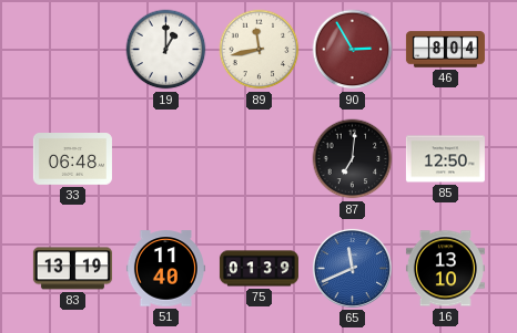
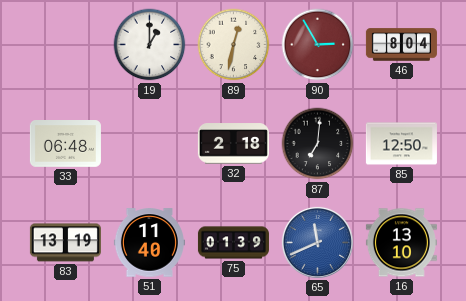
89: 11:43 -> 12:32 (234, 45)
32: none -> 2:18 (233, 144)
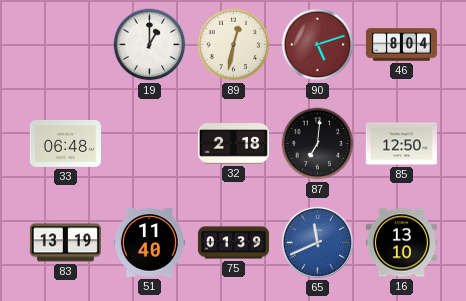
90: 2:55 -> 5:12 (318, 45)
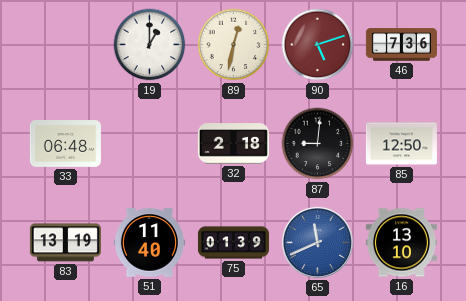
46: 8:04 -> 7:36 (401, 45)
87: 7:01 -> 9:01 (318, 144)
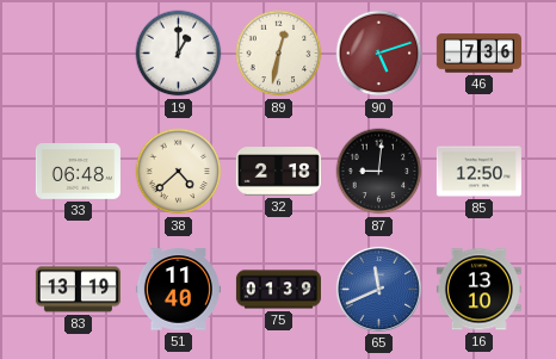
38: none -> 4:38 (179, 172)
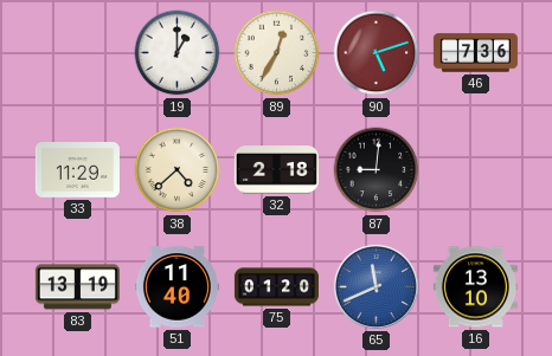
89: 12:32 -> 12:35 (277, 53)
33: 06:48 -> 11:29 (77, 170)
85: 12:50 -> none (478, 172)
75: 01:39 -> 01:20 (276, 287)
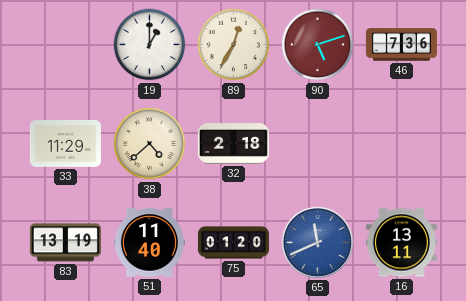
87: 9:01 -> none (377, 170)
16: 13:10 -> 13:11 (401, 243)
